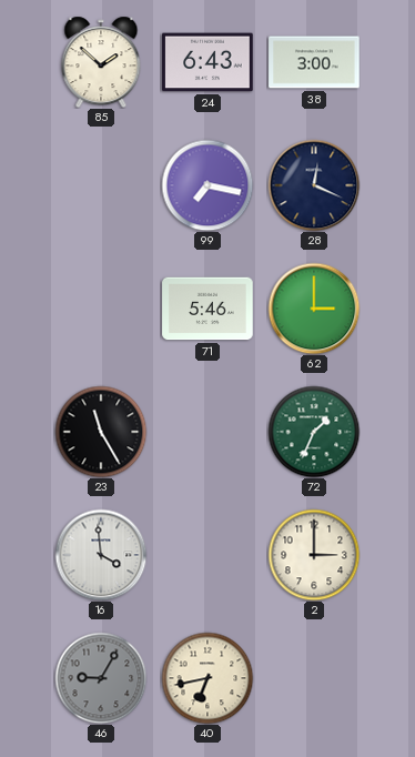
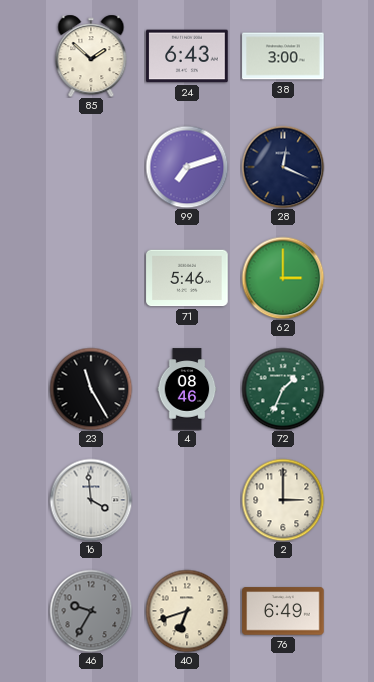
99: 7:17 -> 7:12 (187, 167)
4: none -> 08:46 (187, 389)
46: 9:05 -> 9:35 (91, 611)
40: 6:43 -> 6:42 (187, 611)
76: none -> 6:49 (283, 611)
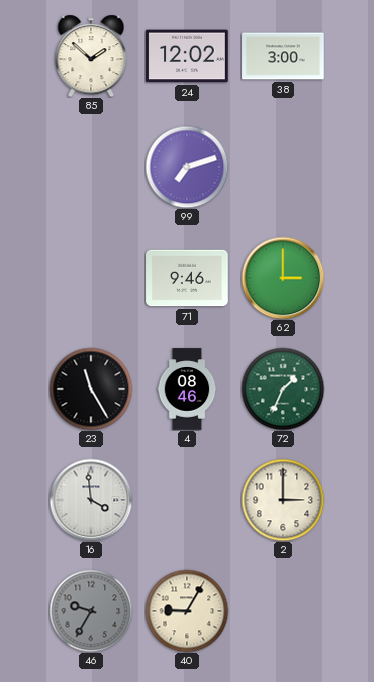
24: 6:43 -> 12:02 (187, 56)
28: 12:19 -> none (283, 167)
71: 5:46 -> 9:46 (187, 278)
40: 6:42 -> 9:05 (187, 611)
76: 6:49 -> none (283, 611)
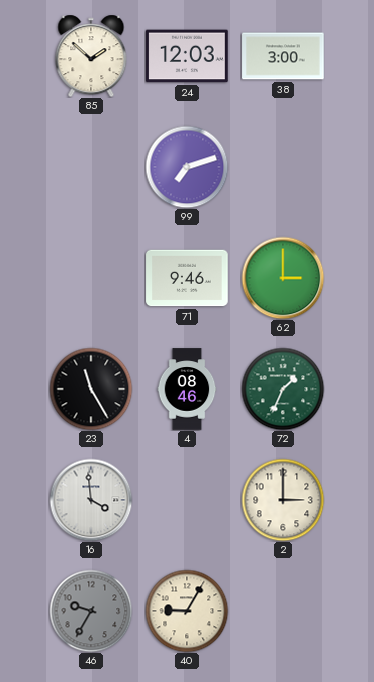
24: 12:02 -> 12:03 (187, 56)
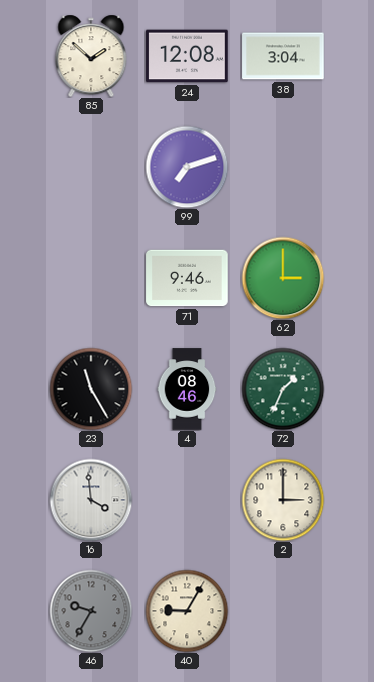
24: 12:03 -> 12:08 (187, 56)
38: 3:00 -> 3:04 (283, 56)
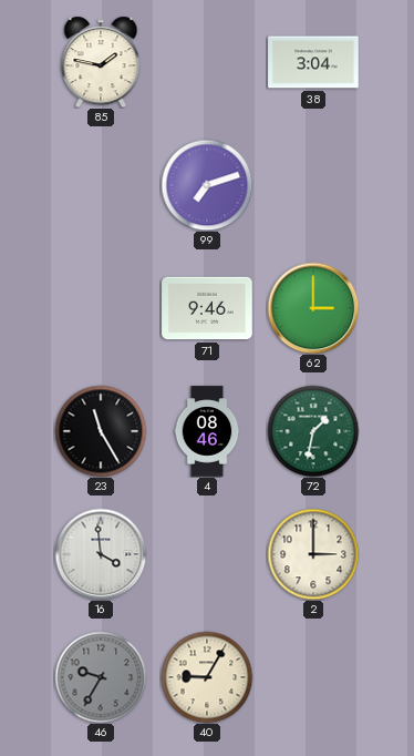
85: 1:52 -> 1:47 (101, 62)
24: 12:08 -> none (187, 56)
72: 1:34 -> 1:32 (313, 431)
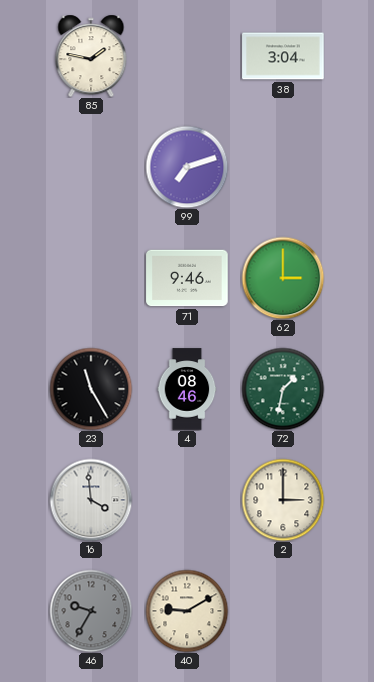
40: 9:05 -> 9:10 (187, 611)
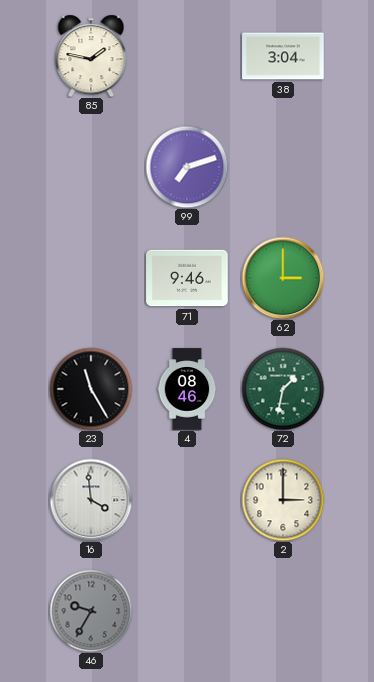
40: 9:10 -> none (187, 611)
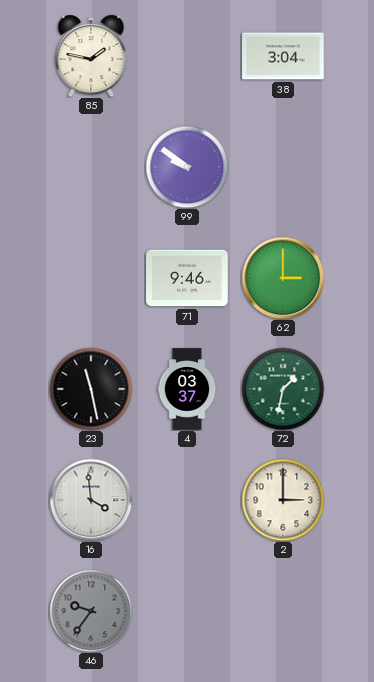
99: 7:12 -> 9:51 (187, 167)
23: 11:25 -> 11:28 (91, 389)
4: 08:46 -> 03:37 (187, 389)
46: 9:35 -> 9:36 (91, 611)
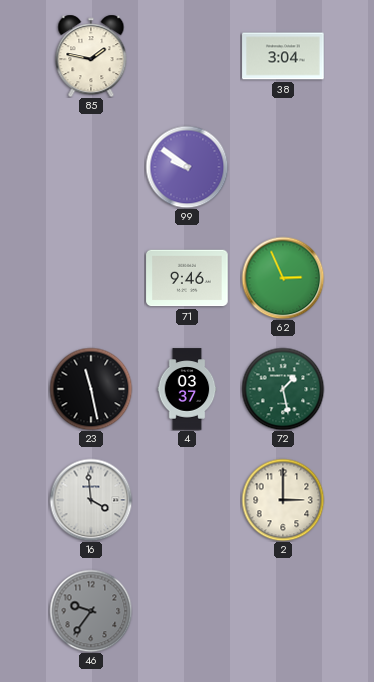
62: 3:00 -> 2:56 (283, 278)
72: 1:32 -> 1:28 (283, 389)
